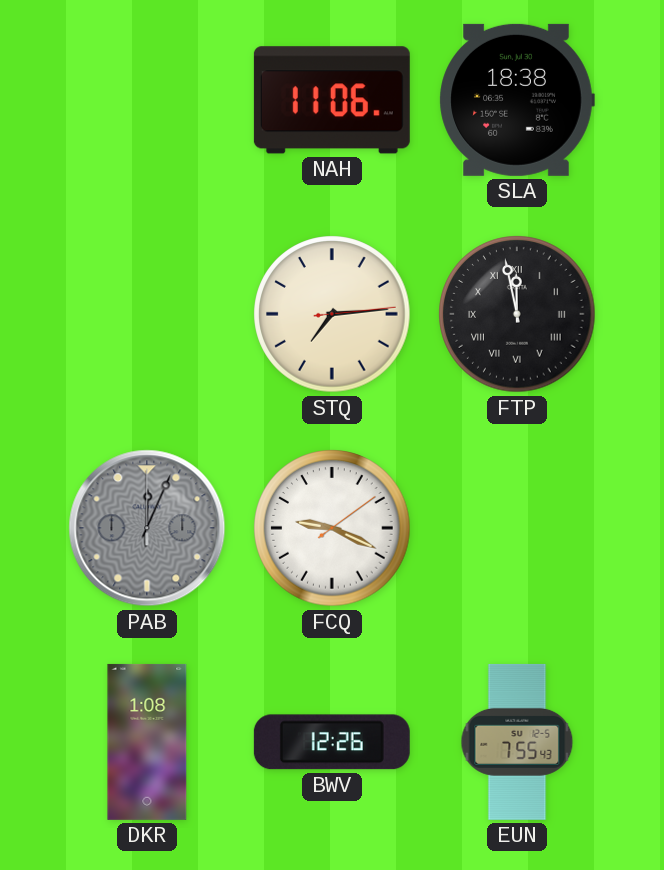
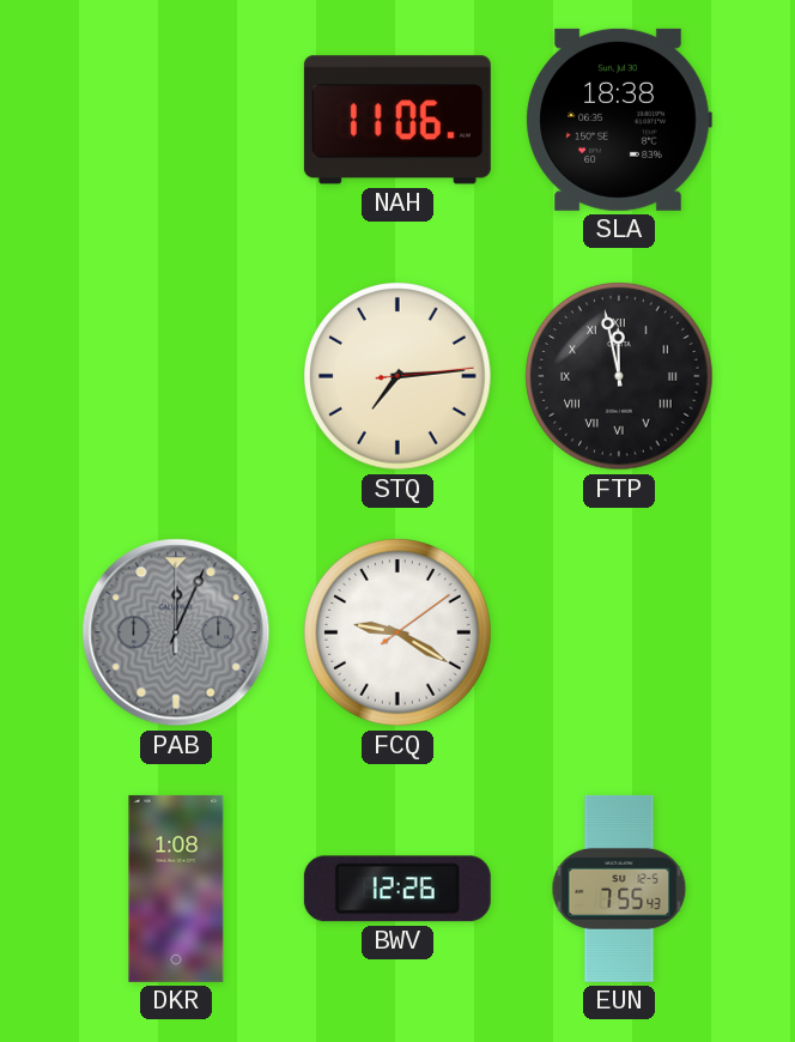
FCQ: 9:19 -> 9:20 (397, 632)
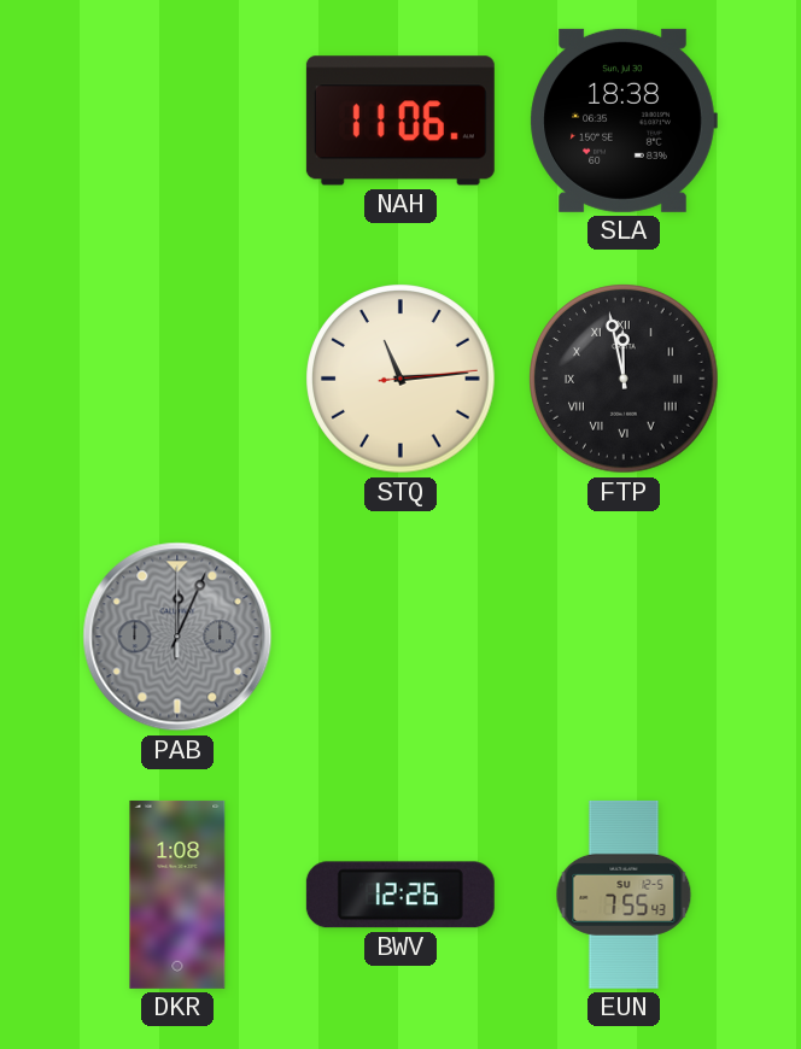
STQ: 7:14 -> 11:14 (400, 379)
FCQ: 9:20 -> none (397, 632)
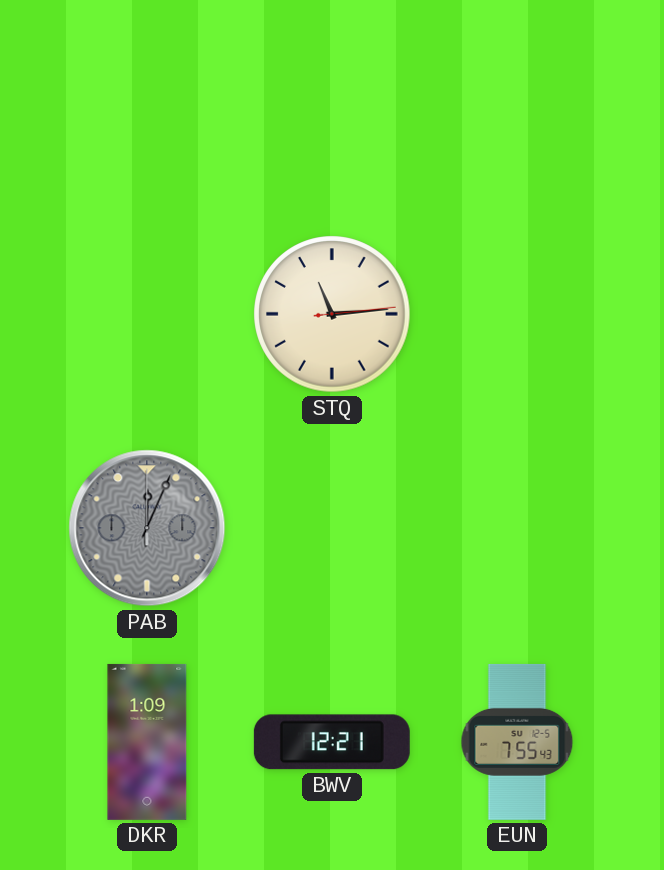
NAH: 11:06 -> none (400, 121)
SLA: 18:38 -> none (624, 121)
FTP: 11:58 -> none (624, 379)
DKR: 1:08 -> 1:09 (147, 742)
BWV: 12:26 -> 12:21 (332, 742)
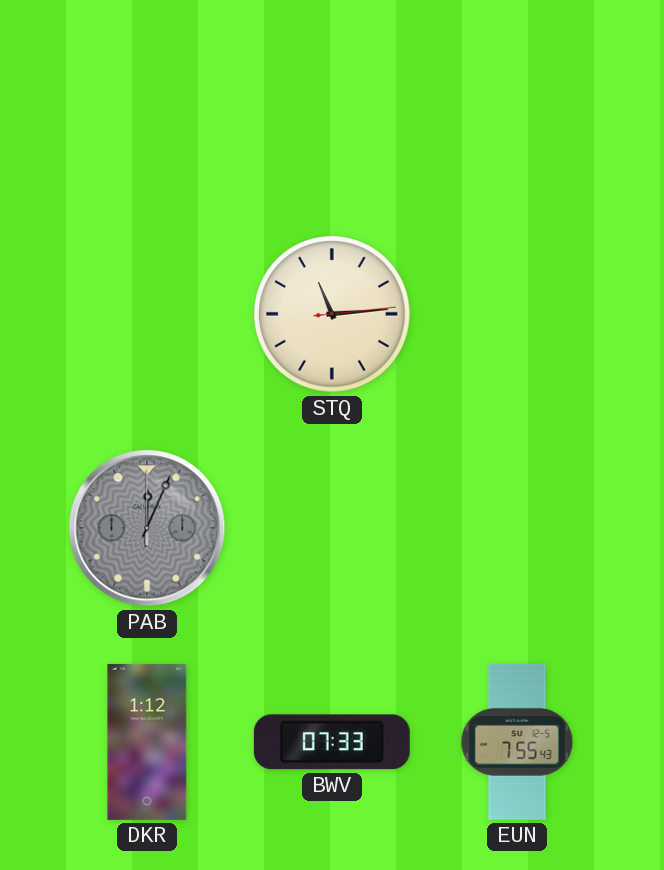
DKR: 1:09 -> 1:12 (147, 742)
BWV: 12:21 -> 07:33 (332, 742)
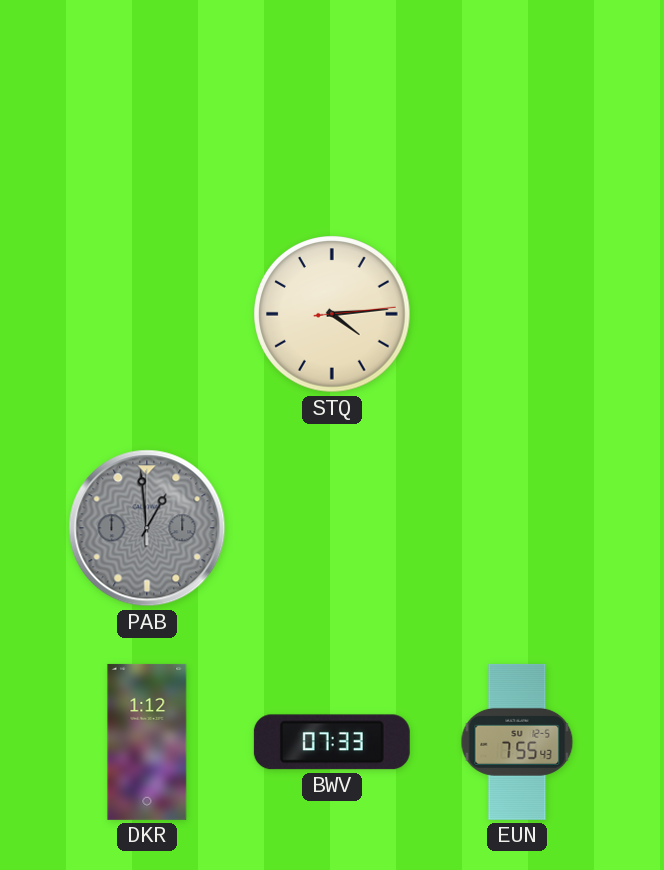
STQ: 11:14 -> 4:14 (332, 314)
PAB: 12:04 -> 12:59 (147, 528)
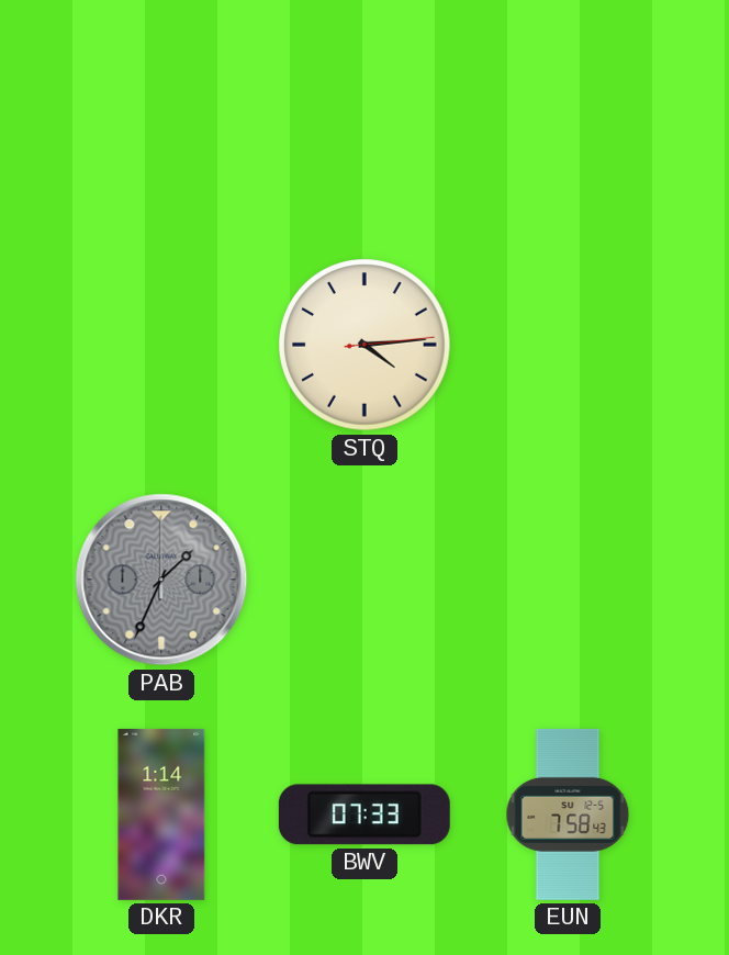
PAB: 12:59 -> 1:34 (161, 580)
DKR: 1:12 -> 1:14 (161, 814)
EUN: 7:55 -> 7:58 (568, 814)
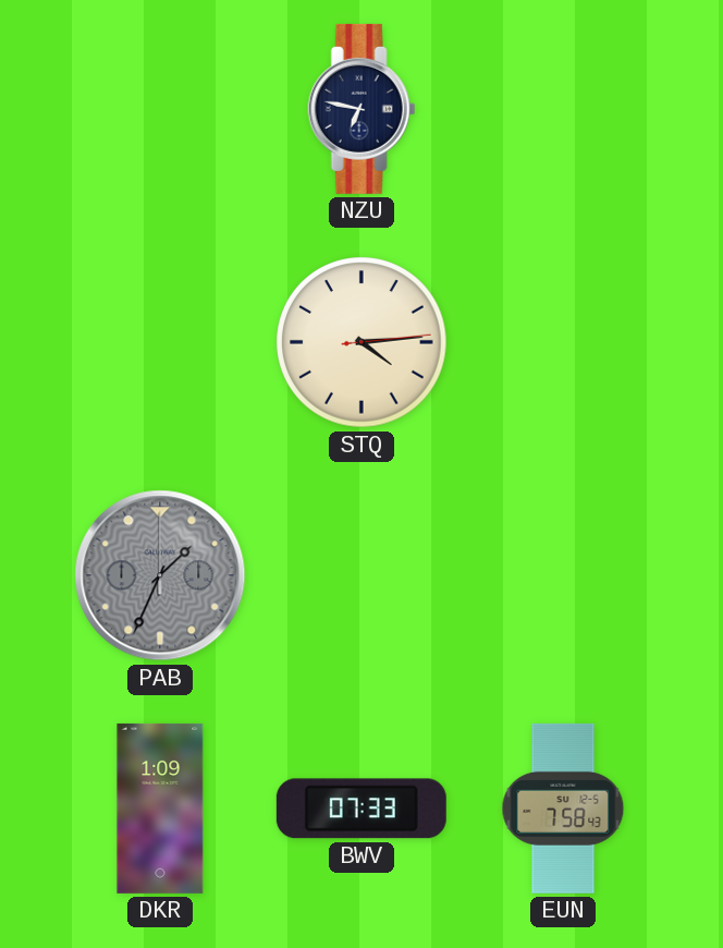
NZU: none -> 6:47 (361, 109)
DKR: 1:14 -> 1:09 (160, 809)
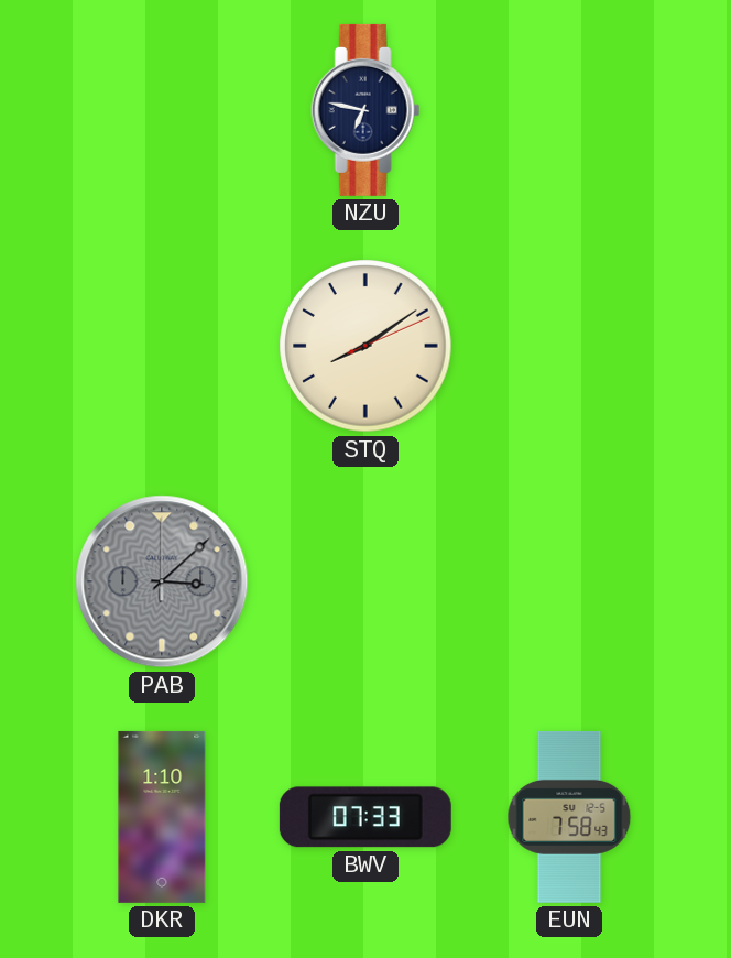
STQ: 4:14 -> 8:09 (365, 346)
PAB: 1:34 -> 3:08 (162, 581)
DKR: 1:09 -> 1:10 (162, 817)
